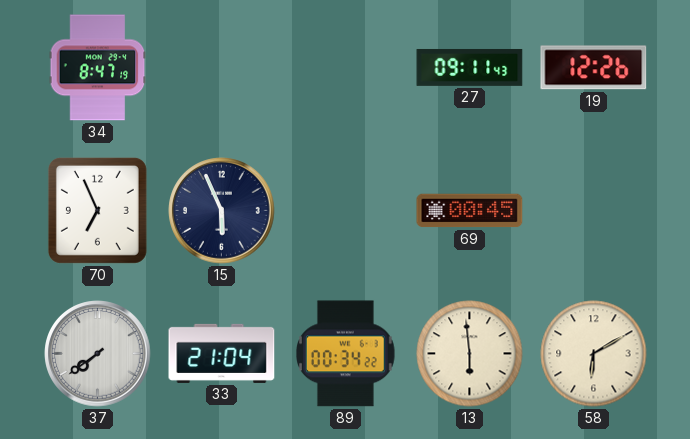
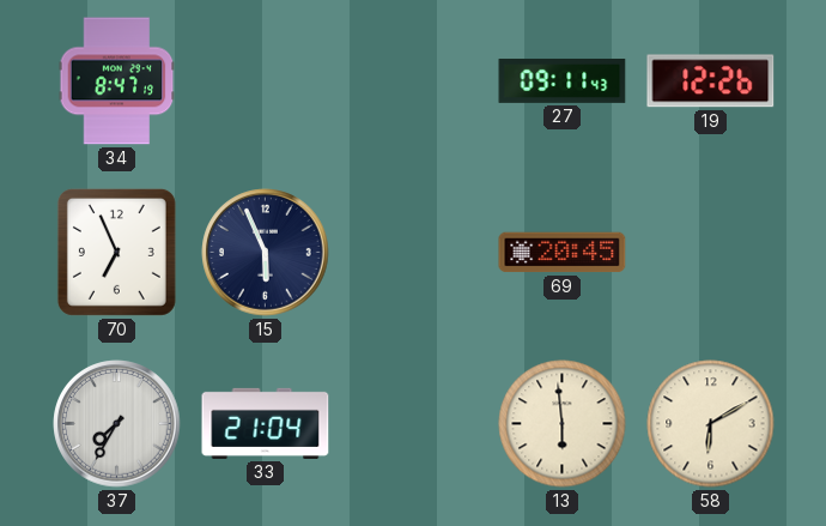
69: 00:45 -> 20:45 (563, 253)
37: 7:39 -> 7:35 (117, 424)
89: 00:34 -> none (346, 354)
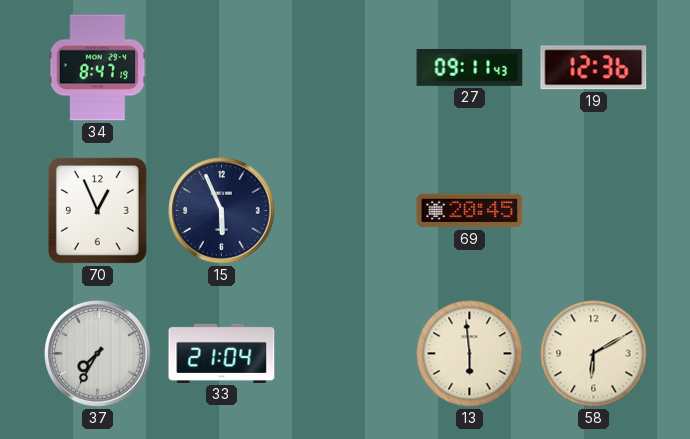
19: 12:26 -> 12:36 (594, 68)
70: 6:56 -> 12:56 (97, 210)
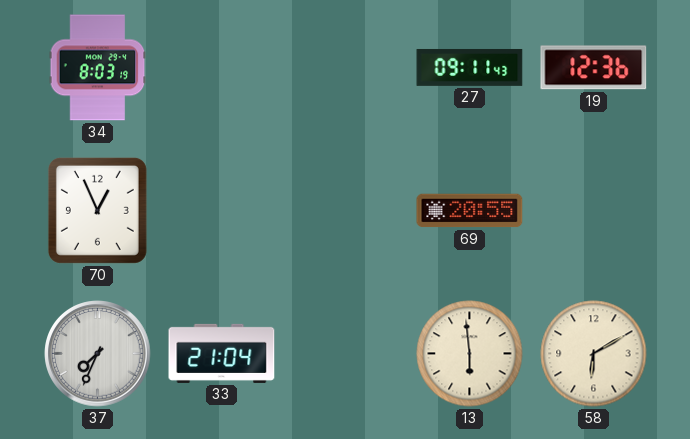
34: 8:47 -> 8:03 (98, 68)
15: 5:56 -> none (222, 211)
69: 20:45 -> 20:55 (470, 211)
37: 7:35 -> 7:34 (98, 354)
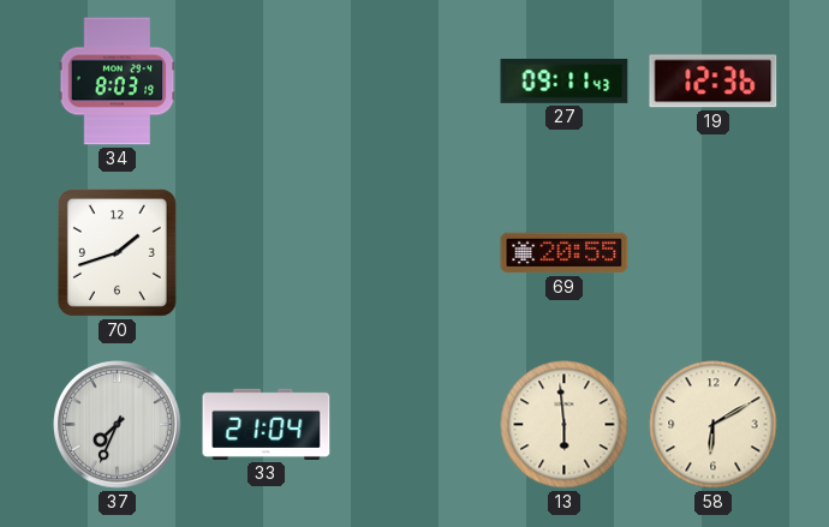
70: 12:56 -> 1:42 (117, 252)
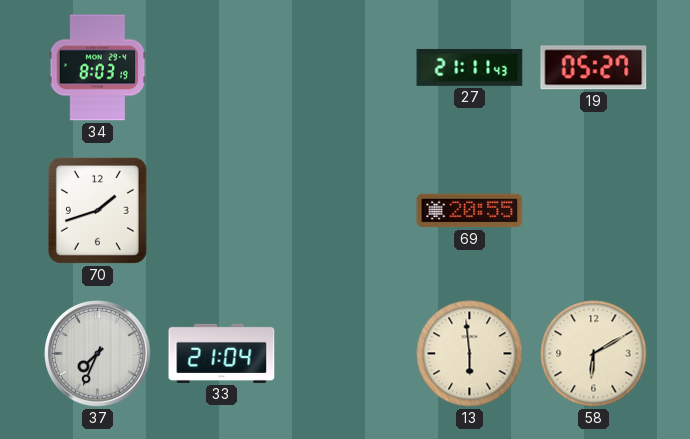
27: 09:11 -> 21:11 (470, 67)
19: 12:36 -> 05:27 (594, 68)
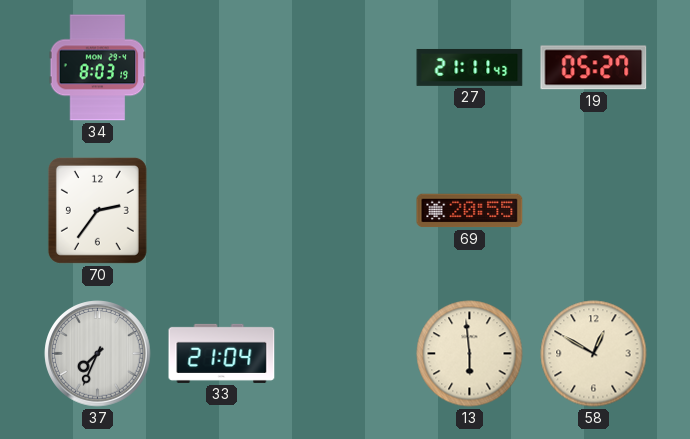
70: 1:42 -> 2:36 (97, 210)
58: 6:10 -> 12:50 (594, 354)
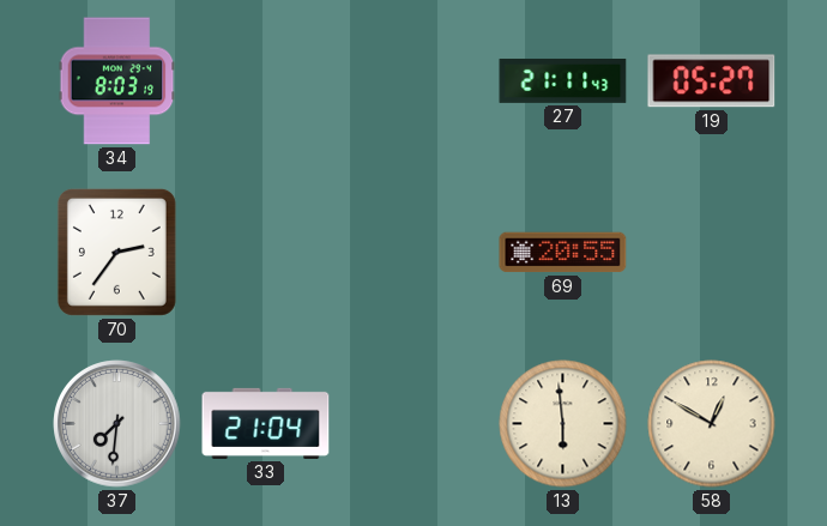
37: 7:34 -> 7:31 (117, 424)
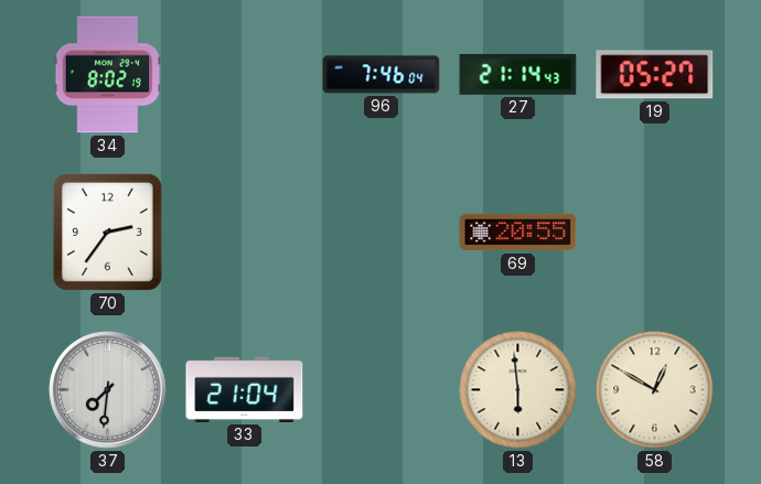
34: 8:03 -> 8:02 (108, 75)
96: none -> 7:46 (382, 75)
27: 21:11 -> 21:14 (518, 74)
